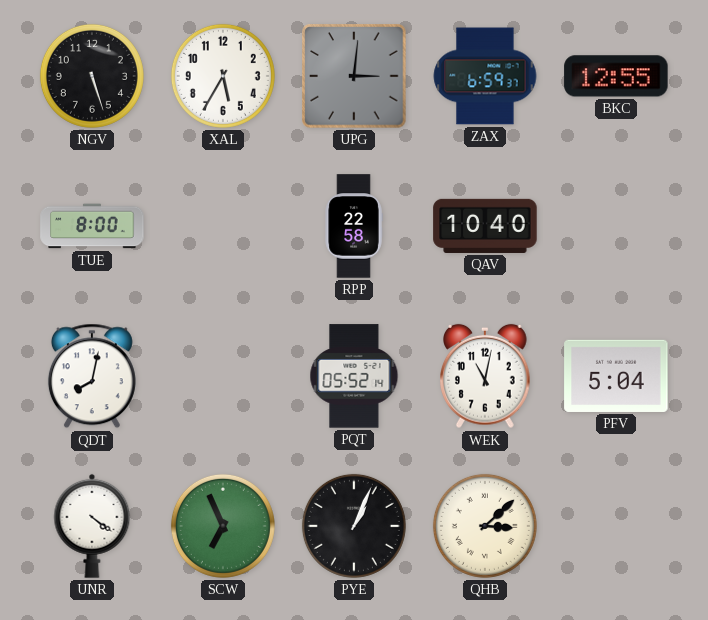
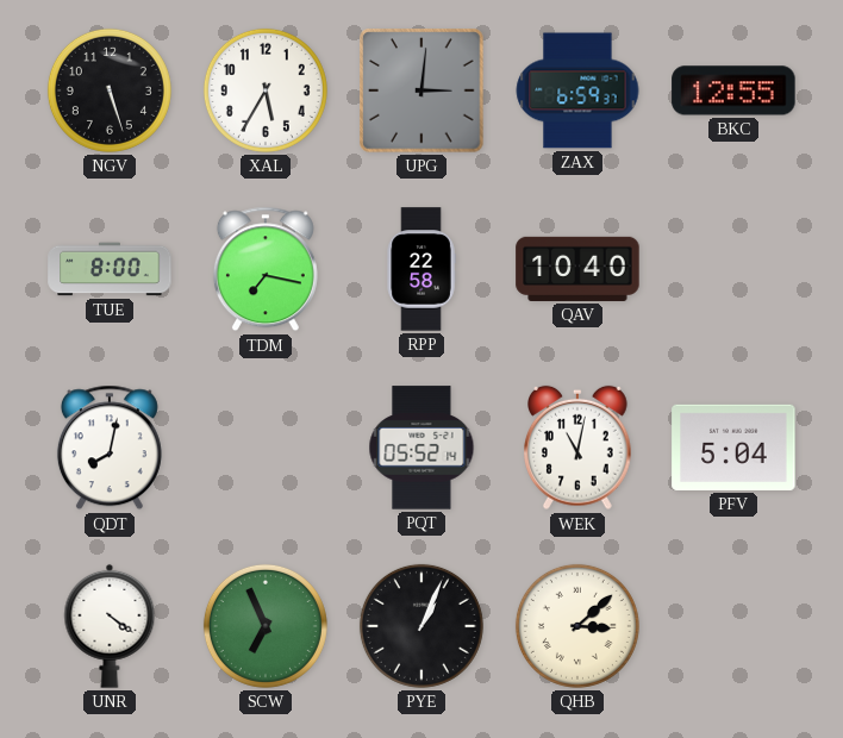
TDM: none -> 7:17 (266, 269)
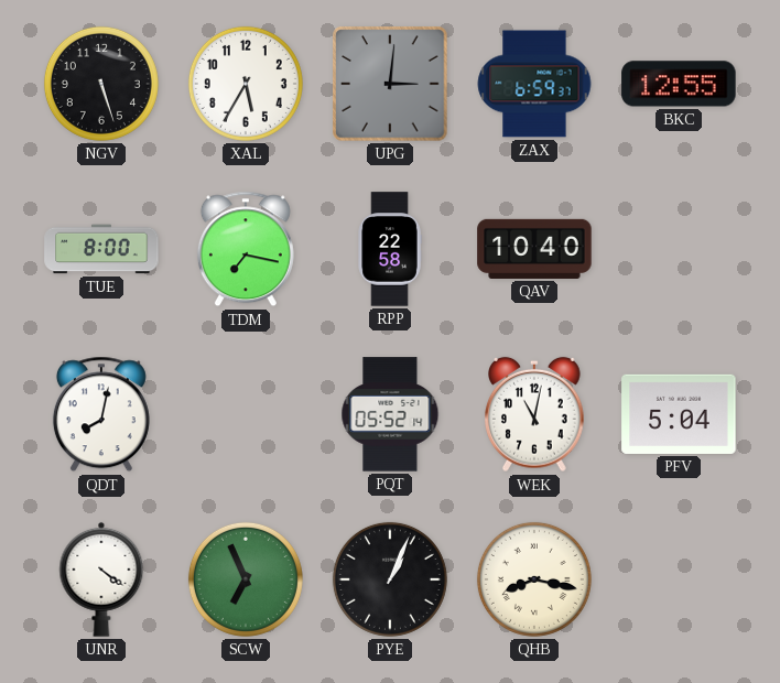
QHB: 3:08 -> 8:17 (534, 579)
